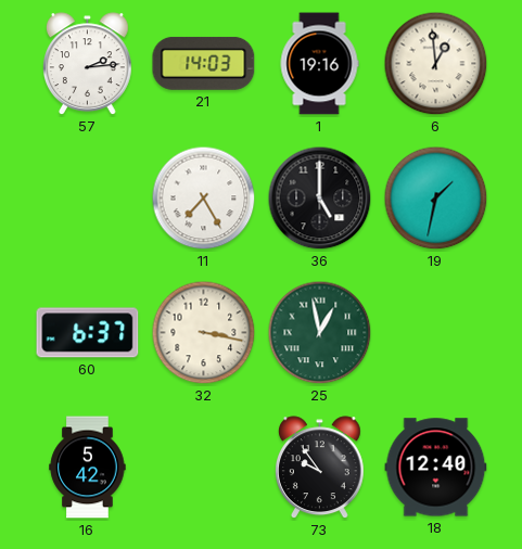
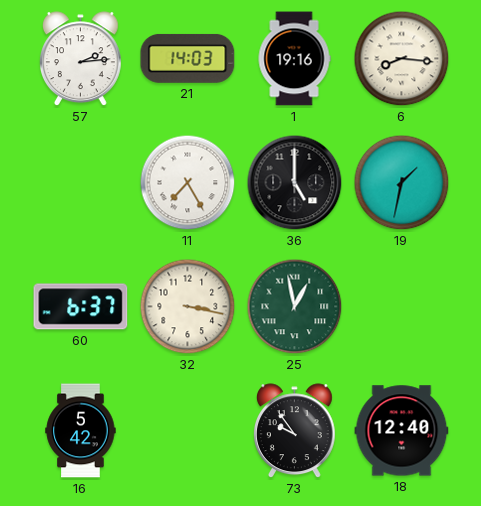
6: 12:59 -> 8:16 (402, 59)
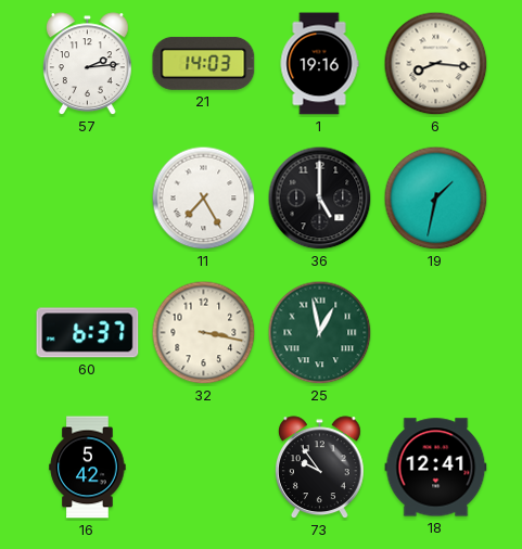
18: 12:40 -> 12:41 (436, 468)
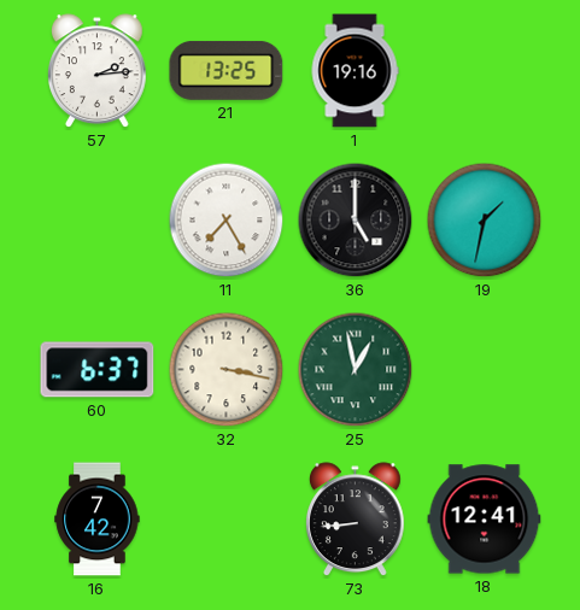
21: 14:03 -> 13:25 (227, 70)
6: 8:16 -> none (436, 64)
16: 5:42 -> 7:42 (98, 520)
73: 9:54 -> 8:44 (355, 520)
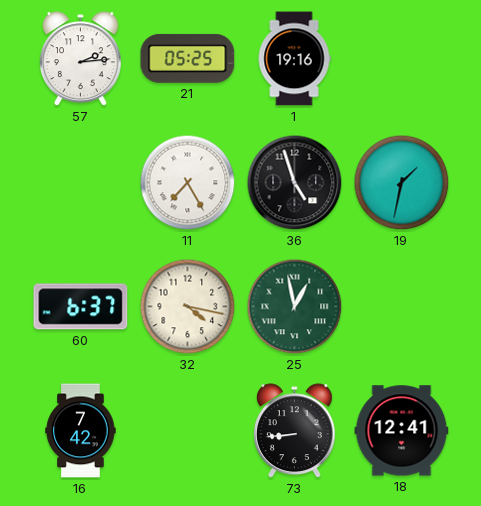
21: 13:25 -> 05:25 (188, 58)
36: 5:00 -> 4:57 (295, 183)
32: 3:17 -> 4:17 (188, 307)
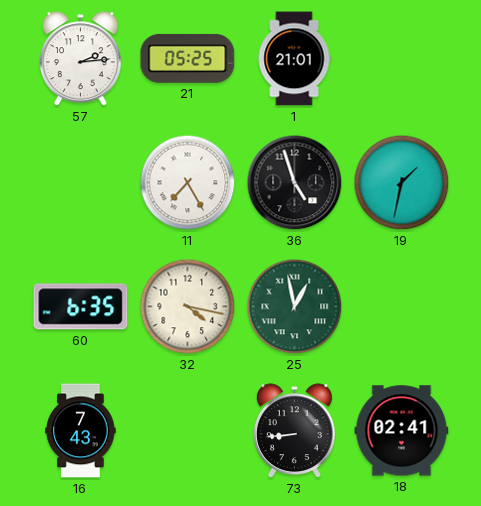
1: 19:16 -> 21:01 (294, 59)
60: 6:37 -> 6:35 (81, 307)
16: 7:42 -> 7:43 (81, 431)
18: 12:41 -> 02:41 (402, 431)
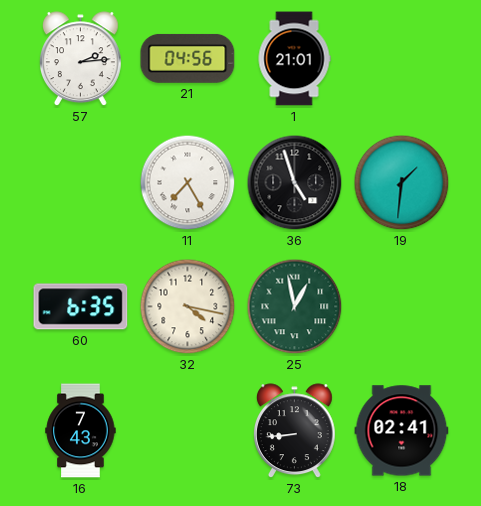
21: 05:25 -> 04:56 (188, 58)
19: 1:32 -> 1:31 (402, 183)
